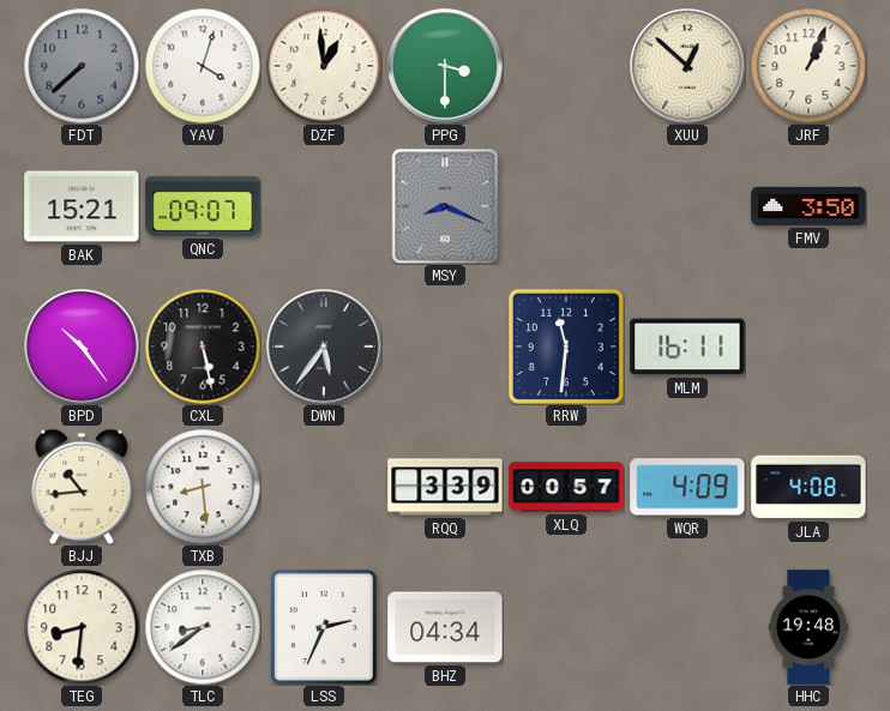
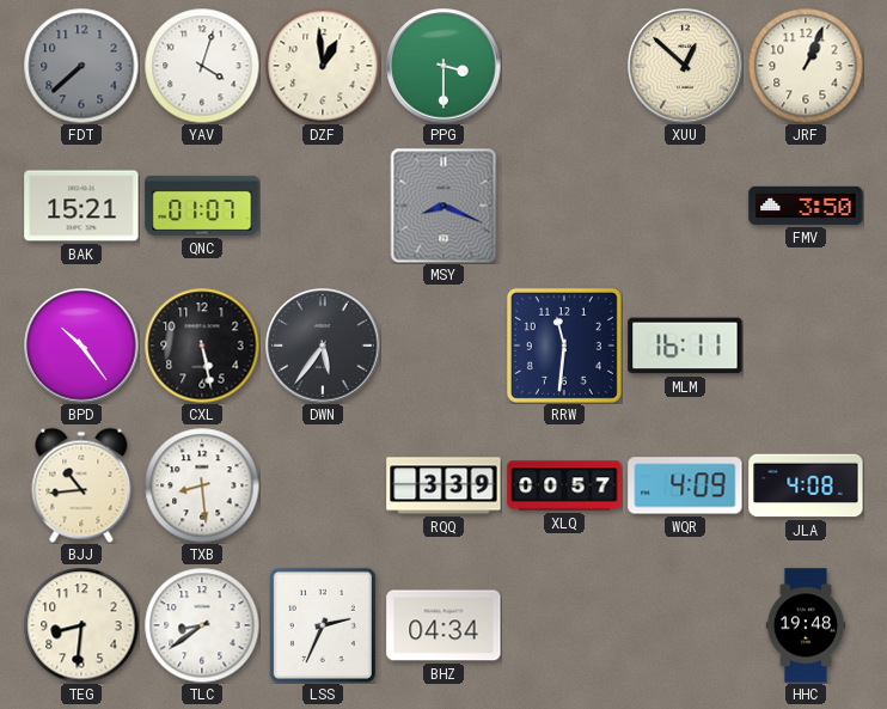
QNC: 09:07 -> 01:07 (202, 206)
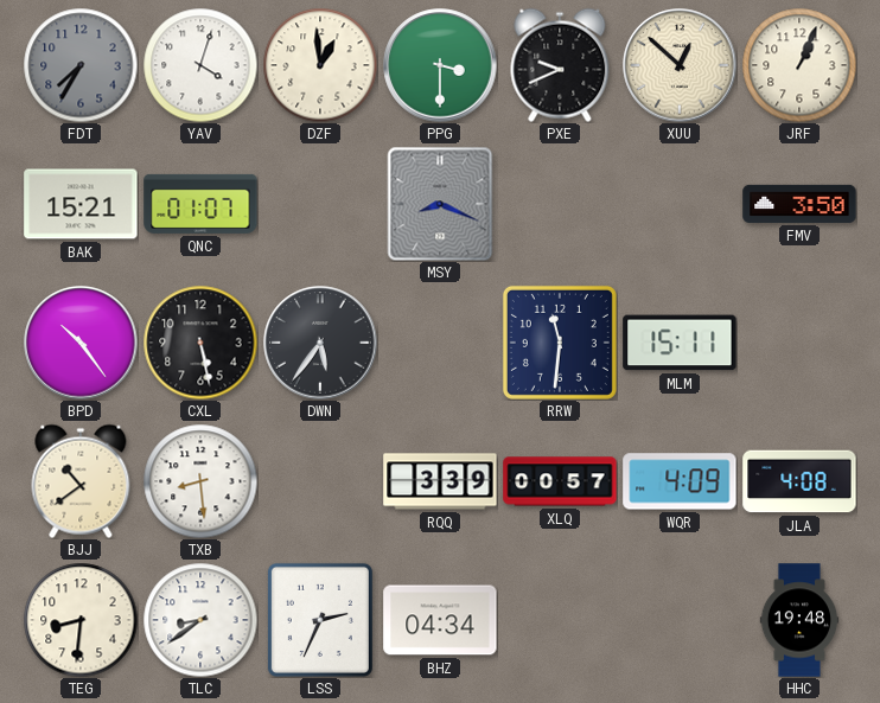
FDT: 7:38 -> 7:35 (81, 65)
PXE: none -> 9:41 (560, 65)
MLM: 16:11 -> 15:11 (680, 343)
BJJ: 10:44 -> 10:39 (81, 481)
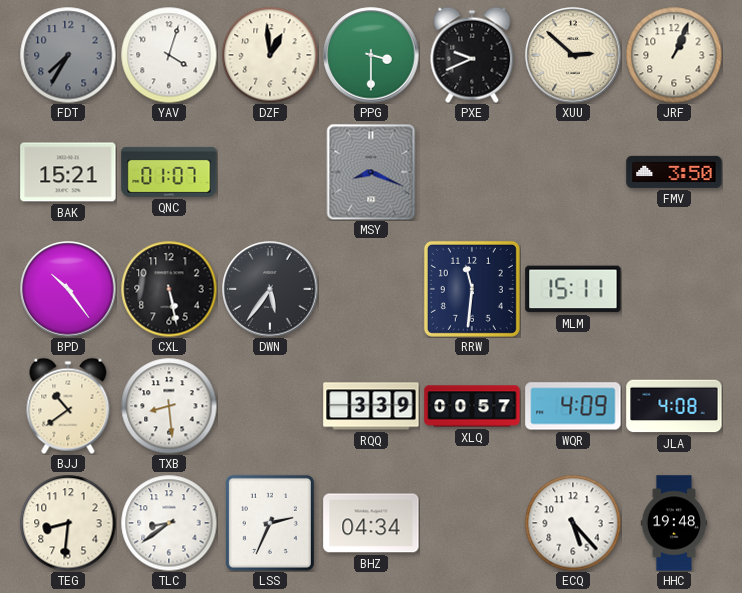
XUU: 12:52 -> 2:52 (573, 55)
ECQ: none -> 5:23 (573, 523)
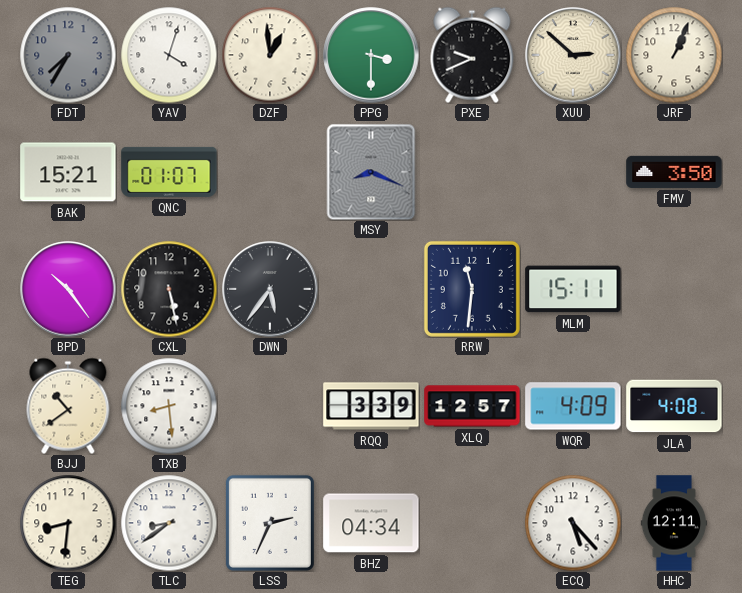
XLQ: 00:57 -> 12:57 (472, 406)
HHC: 19:48 -> 12:11 (674, 523)
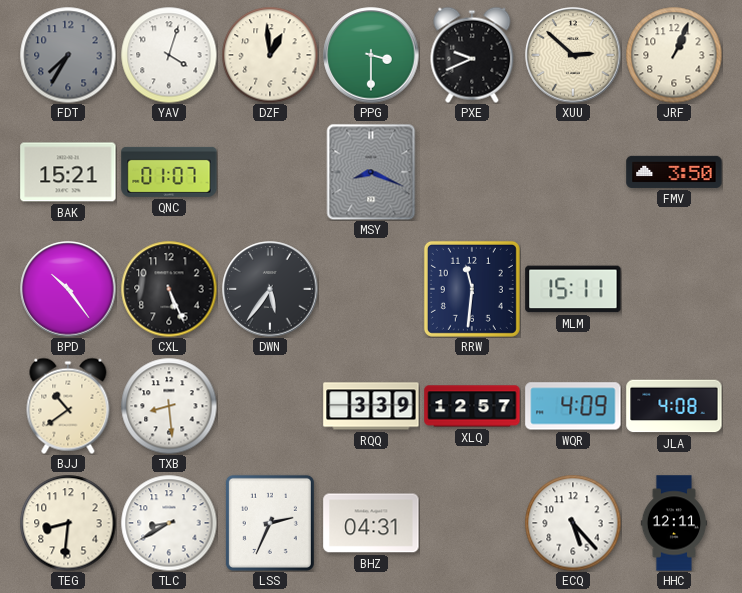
CXL: 5:28 -> 5:26 (169, 289)
TLC: 8:39 -> 8:40 (169, 523)
BHZ: 04:34 -> 04:31 (371, 523)
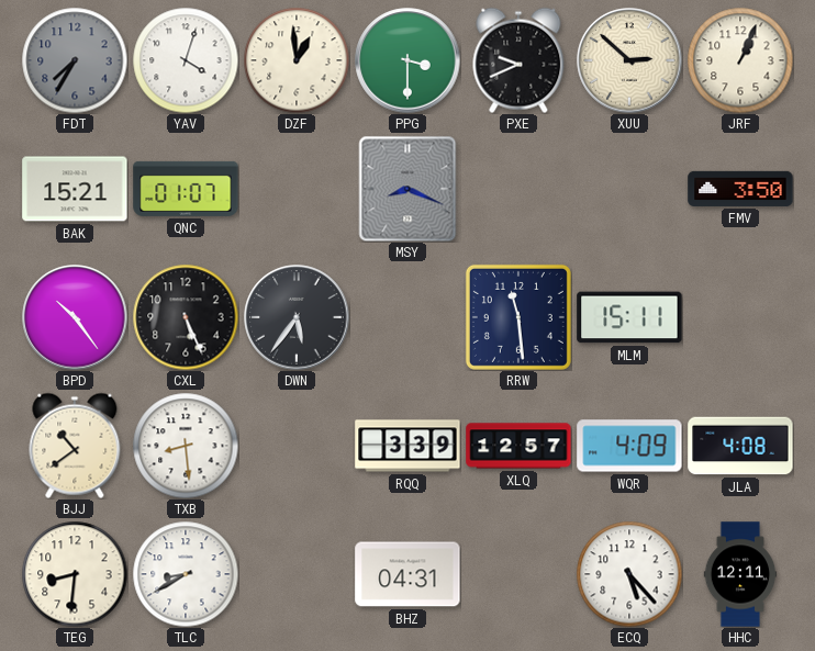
RRW: 11:31 -> 11:29 (518, 317)
LSS: 2:34 -> none (270, 523)
